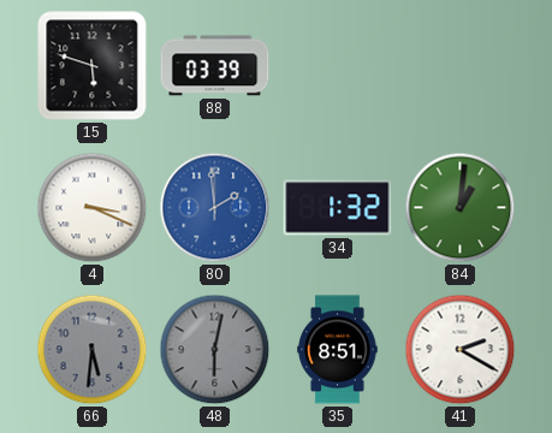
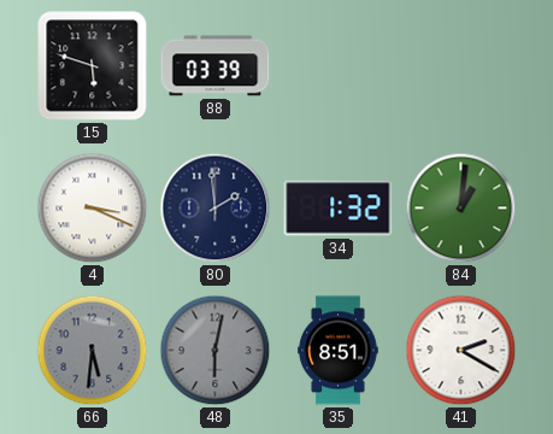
80 dial: blue -> navy (216, 209)
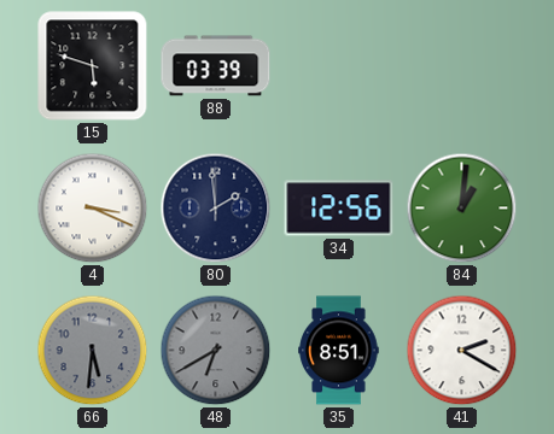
34: 1:32 -> 12:56 (339, 209)
48: 6:02 -> 6:40 (216, 351)
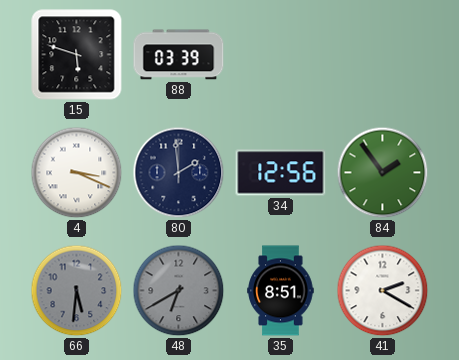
84: 1:01 -> 1:54 (383, 173)
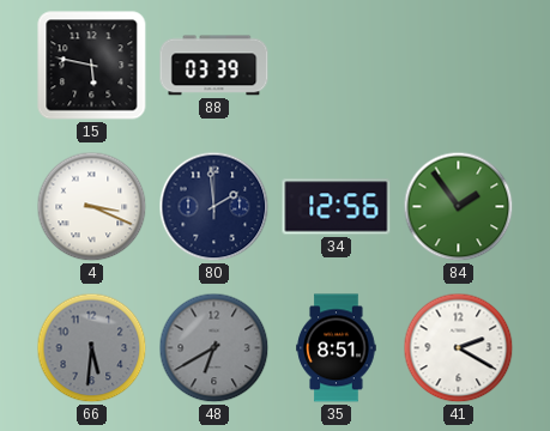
15: 5:48 -> 5:47 (92, 66)
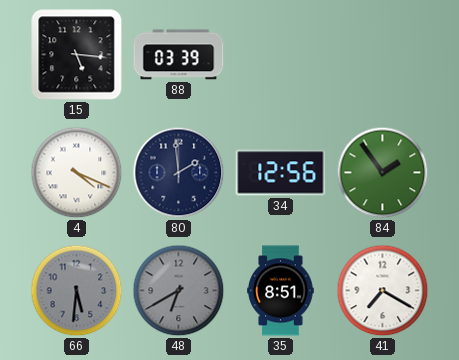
15: 5:47 -> 5:16 (77, 55)
4: 3:19 -> 4:19 (77, 173)
41: 2:20 -> 7:20 (383, 291)
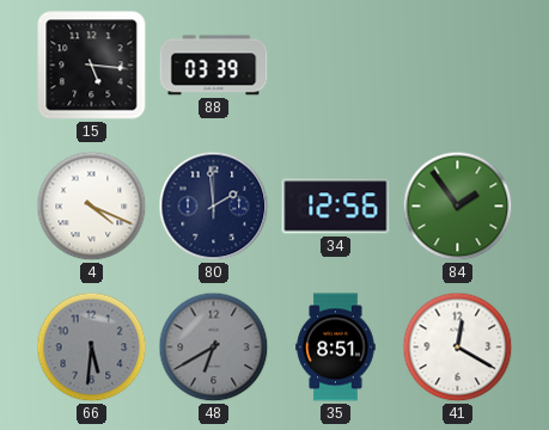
41: 7:20 -> 12:20 (458, 348)
